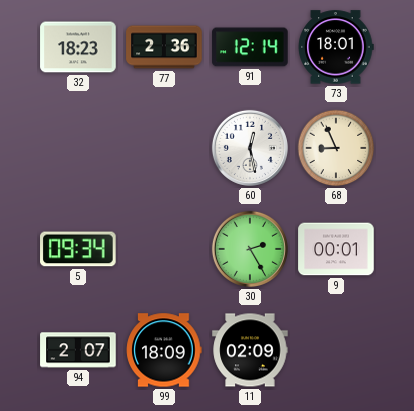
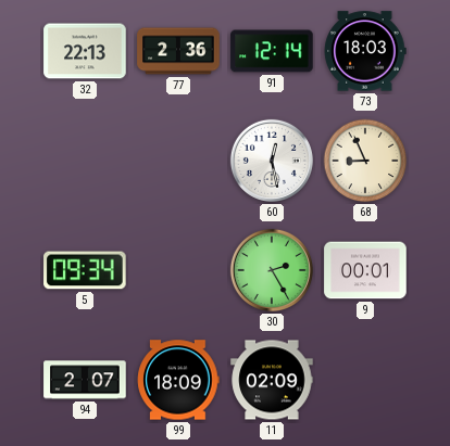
32: 18:23 -> 22:13 (85, 51)
73: 18:01 -> 18:03 (365, 51)
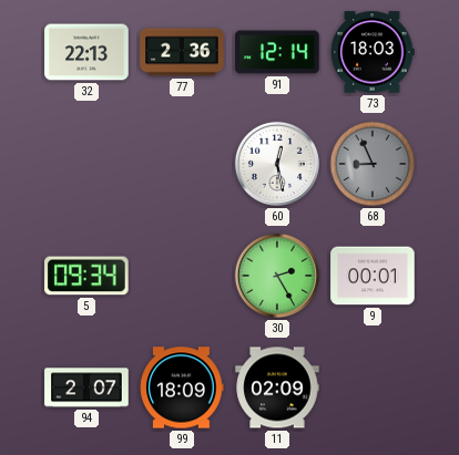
68 dial: cream -> grey (373, 164)
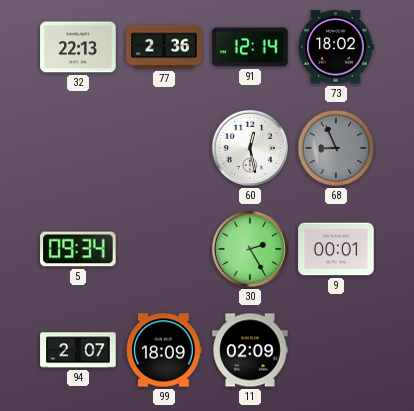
73: 18:03 -> 18:02 (336, 47)
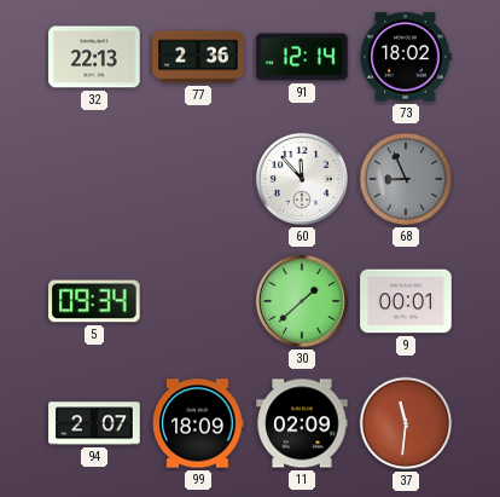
60: 12:28 -> 11:53 (302, 179)
30: 2:25 -> 1:38 (302, 301)
37: none -> 11:31 (406, 423)
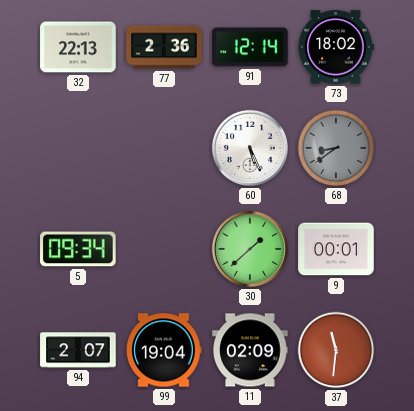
60: 11:53 -> 5:26 (250, 148)
68: 8:56 -> 8:39 (336, 148)
99: 18:09 -> 19:04 (164, 350)
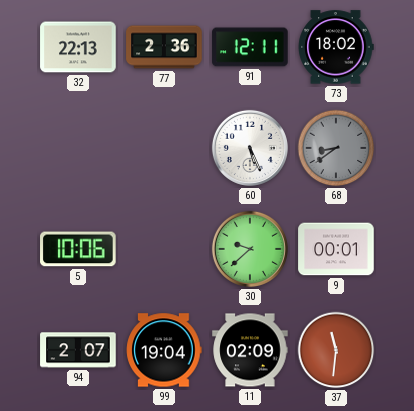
91: 12:14 -> 12:11 (250, 47)
5: 09:34 -> 10:06 (78, 249)
30: 1:38 -> 9:38 (250, 249)
